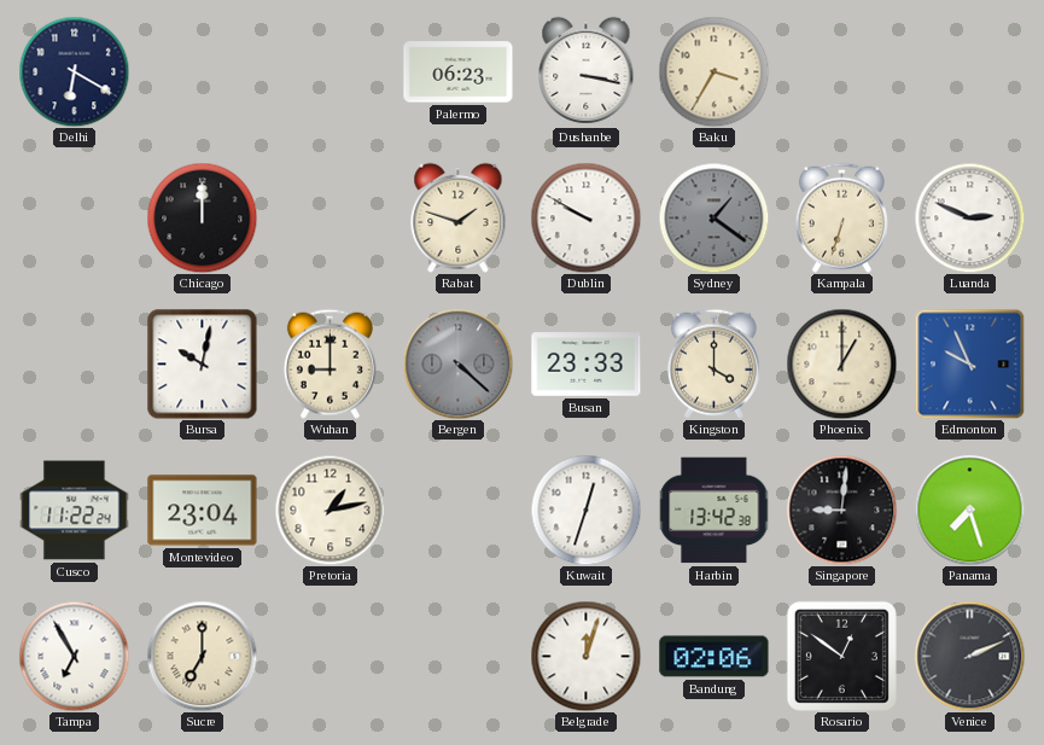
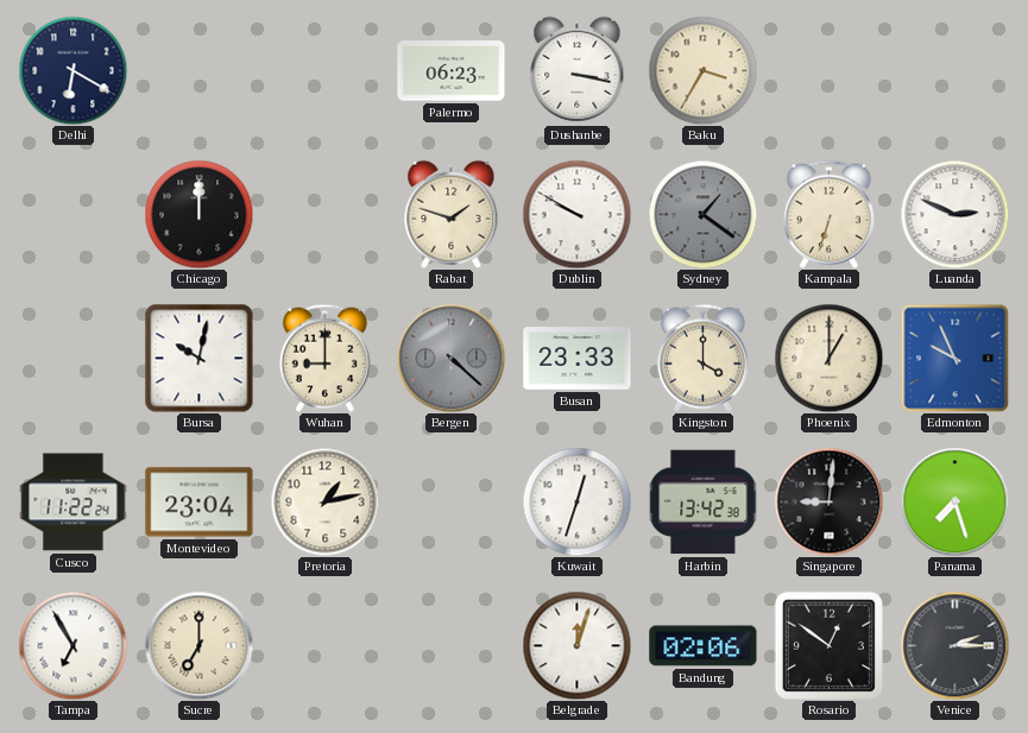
Venice: 2:11 -> 2:15 (954, 645)
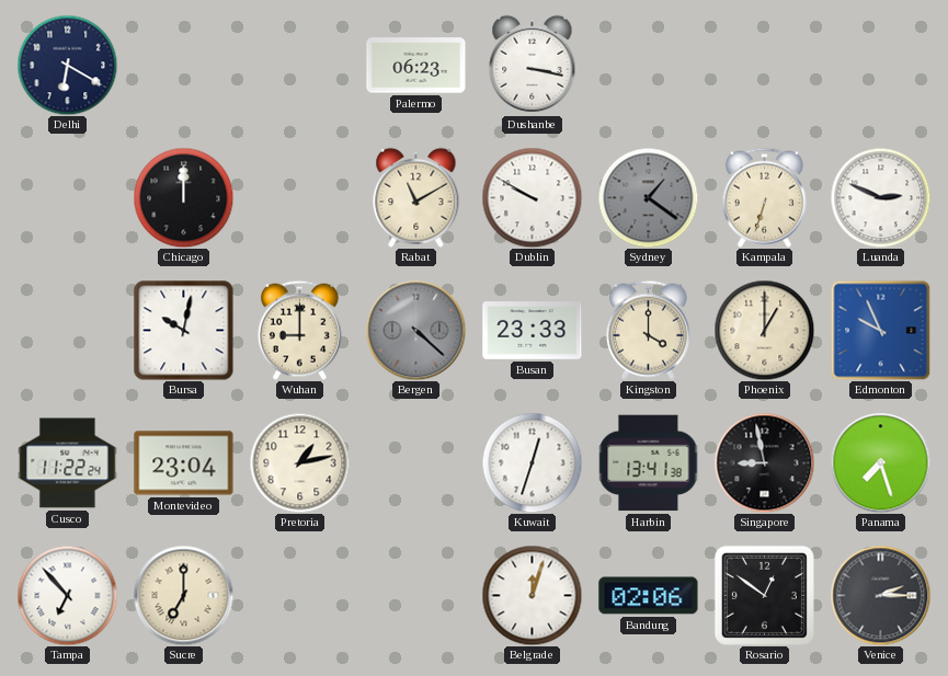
Baku: 3:35 -> none (702, 70)
Rabat: 1:48 -> 11:10 (416, 197)
Harbin: 13:42 -> 13:41 (649, 463)
Singapore: 9:01 -> 8:58 (764, 462)
Tampa: 6:55 -> 6:53 (67, 595)
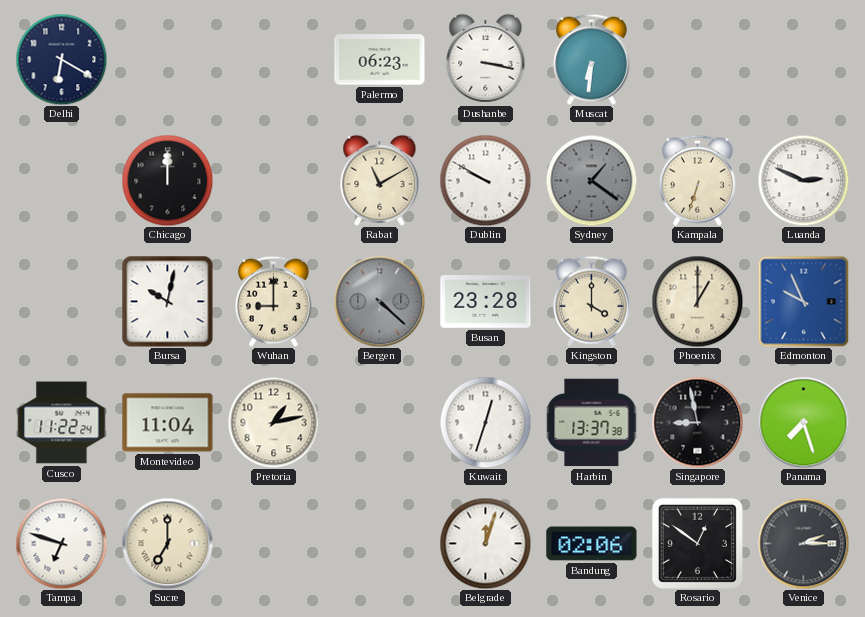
Muscat: none -> 6:31 (591, 59)
Busan: 23:33 -> 23:28 (486, 302)
Montevideo: 23:04 -> 11:04 (168, 423)
Harbin: 13:41 -> 13:37 (592, 423)
Tampa: 6:53 -> 6:48 (61, 543)
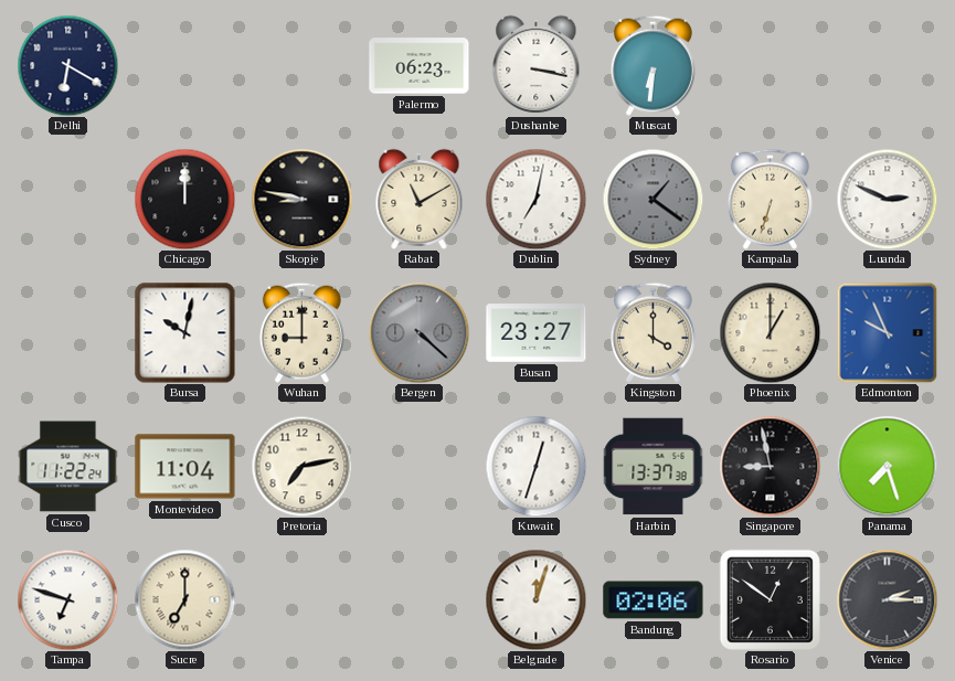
Skopje: none -> 8:47 (301, 199)
Dublin: 9:50 -> 7:02 (535, 199)
Busan: 23:28 -> 23:27 (537, 333)
Pretoria: 1:13 -> 7:13 (301, 466)
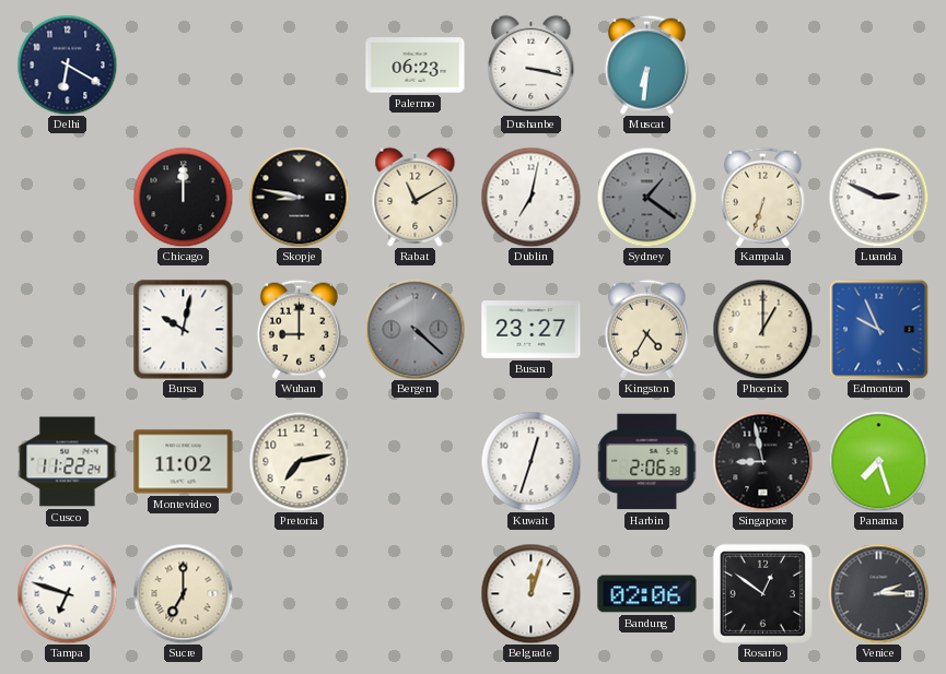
Kingston: 4:00 -> 4:35 (646, 329)
Montevideo: 11:04 -> 11:02 (184, 462)
Harbin: 13:37 -> 2:06 (647, 462)
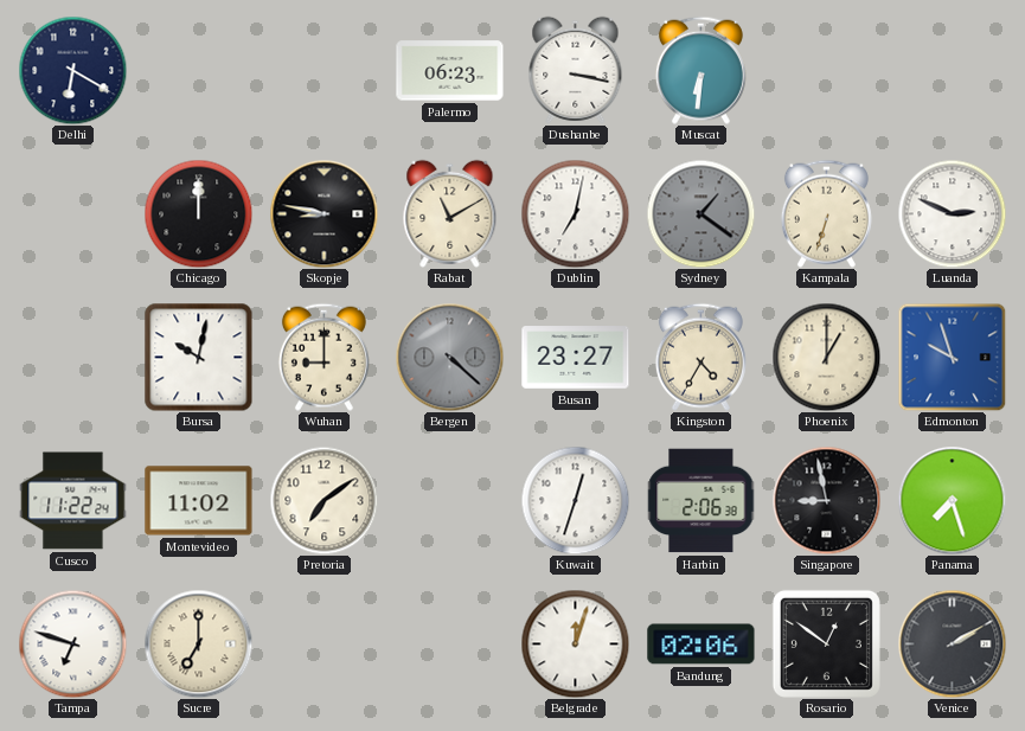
Edmonton: 9:56 -> 9:57 (952, 357)
Pretoria: 7:13 -> 7:09 (323, 500)
Venice: 2:15 -> 2:10 (952, 643)
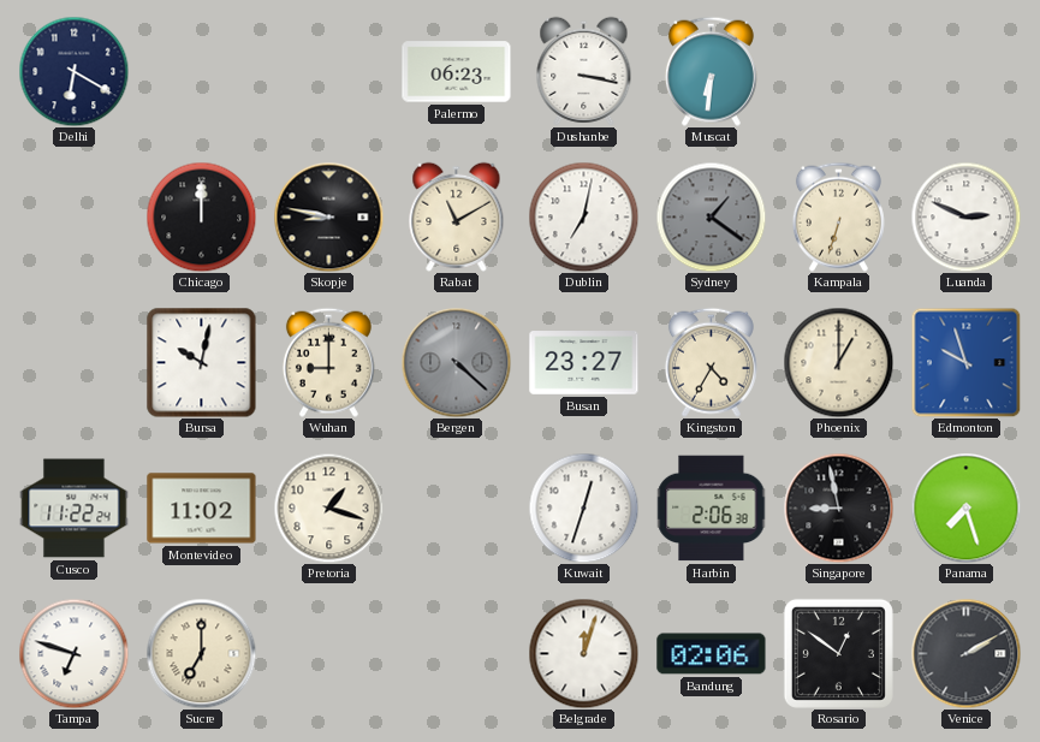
Pretoria: 7:09 -> 1:18 (328, 507)
